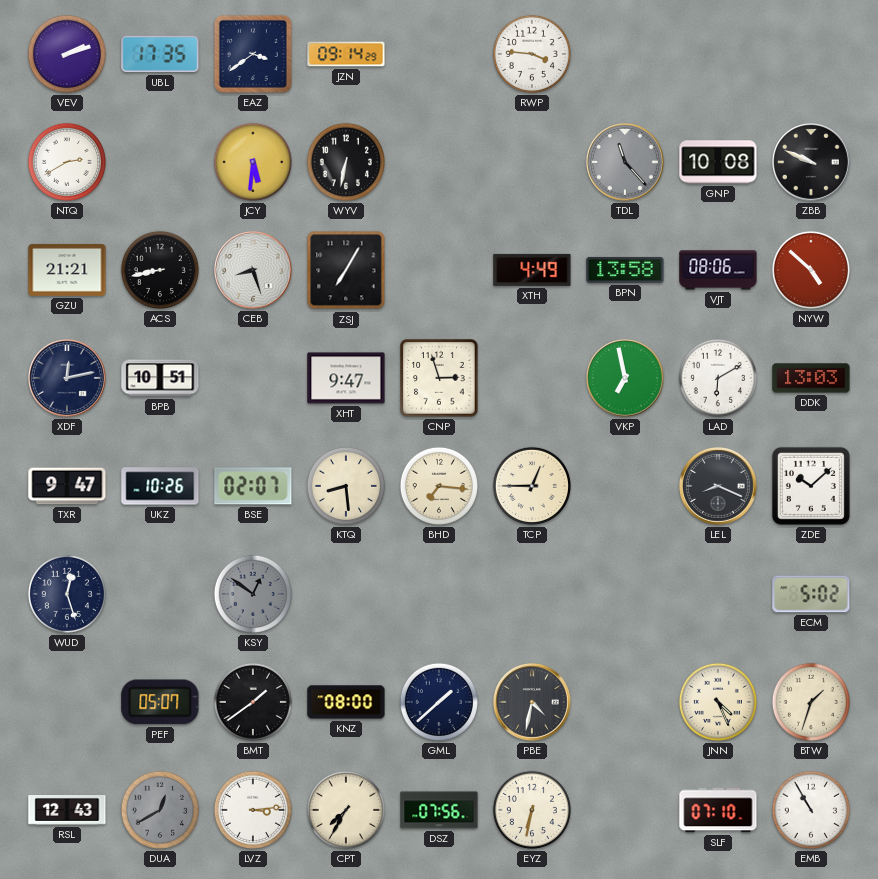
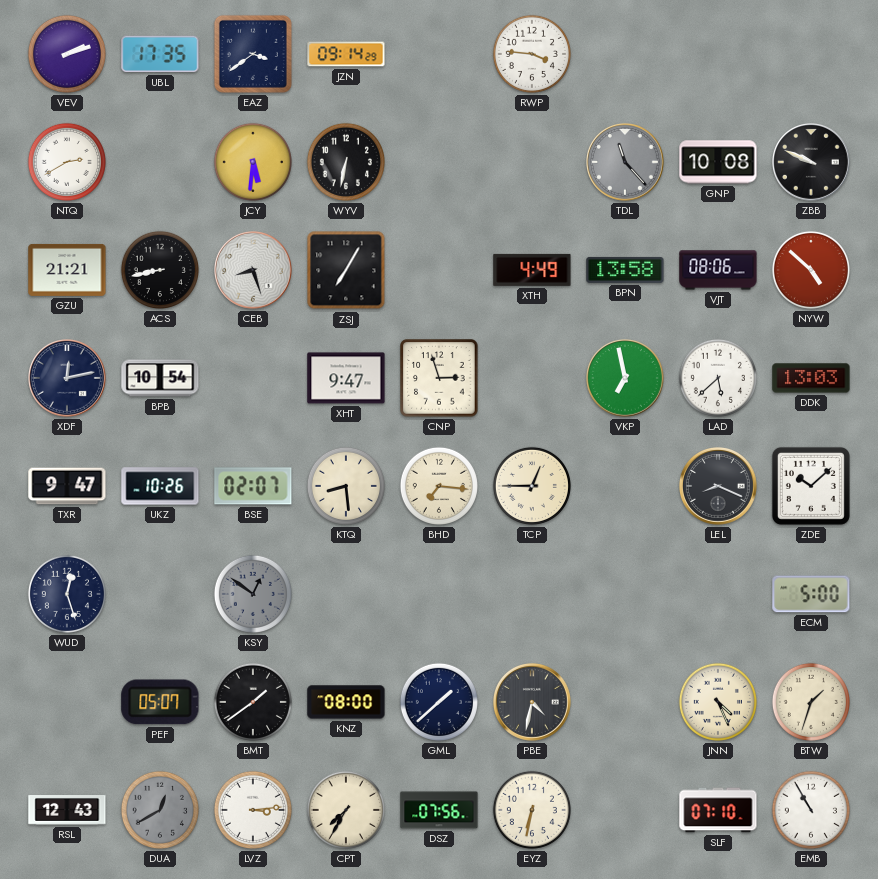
BPB: 10:51 -> 10:54 (160, 378)
LAD: 6:10 -> 5:38 (718, 378)
ECM: 5:02 -> 5:00 (811, 594)
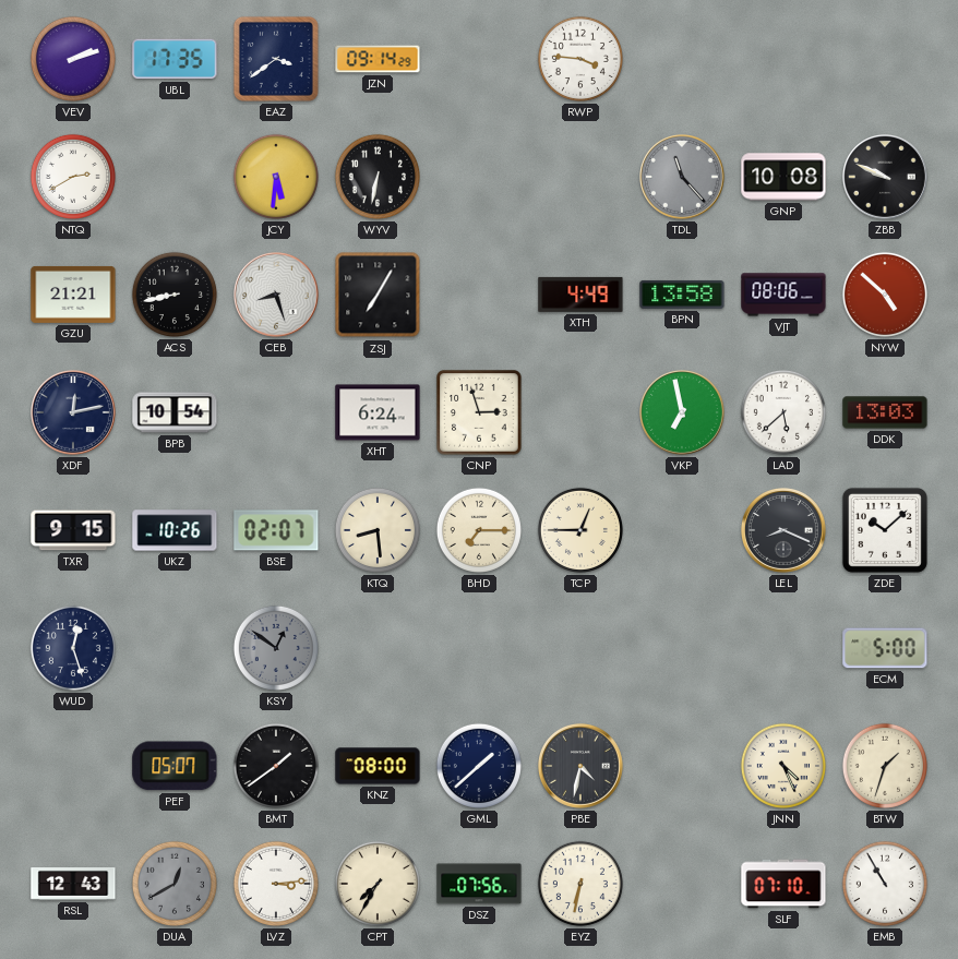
XHT: 9:47 -> 6:24 (378, 412)
TXR: 9:47 -> 9:15 (73, 530)
BHD: 7:16 -> 7:15 (479, 530)
